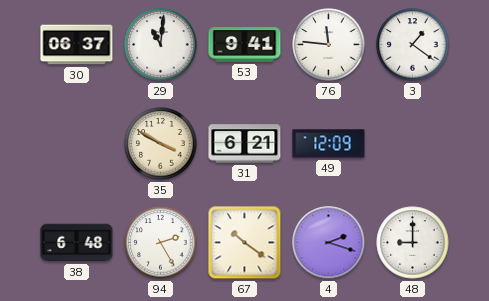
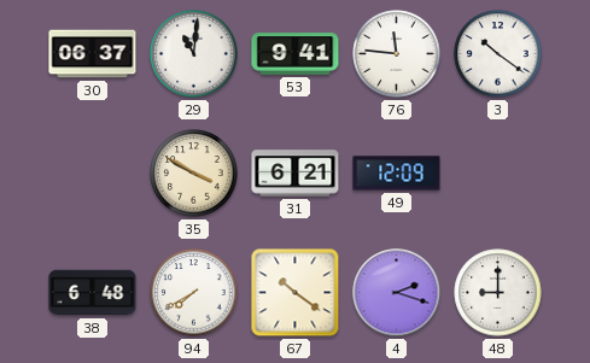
3: 1:21 -> 10:21 (498, 54)
94: 2:25 -> 7:40 (194, 293)
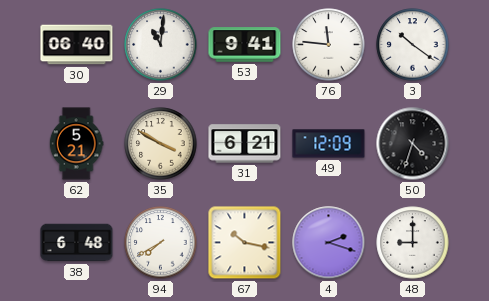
30: 06:37 -> 06:40 (77, 45)
62: none -> 5:21 (76, 144)
50: none -> 4:33 (413, 144)
67: 10:21 -> 10:17 (245, 243)
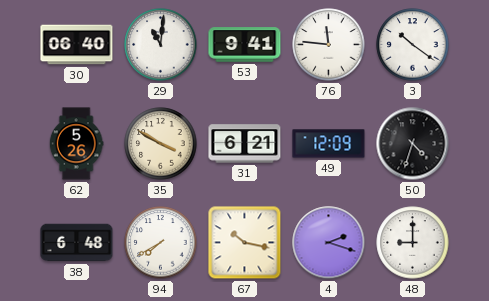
62: 5:21 -> 5:26 (76, 144)
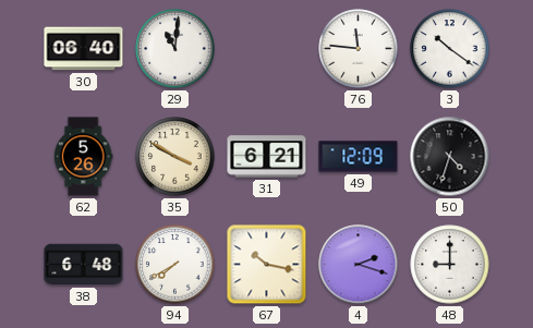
53: 9:41 -> none (245, 45)
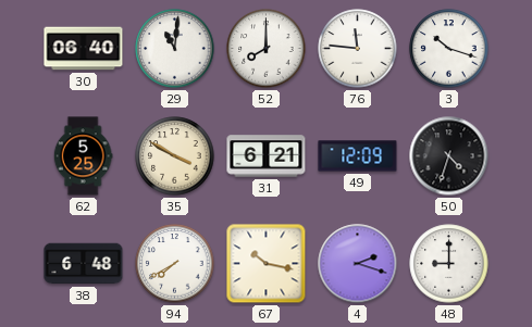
52: none -> 8:00 (267, 49)
3: 10:21 -> 10:18 (449, 49)
62: 5:26 -> 5:25 (83, 156)
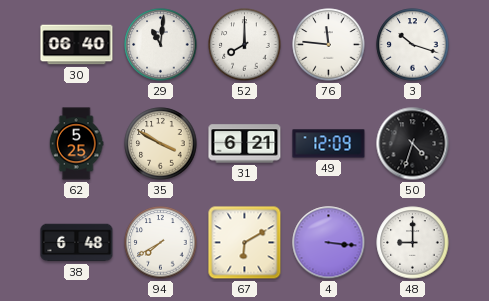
67: 10:17 -> 6:10 (245, 243)
4: 2:18 -> 3:16 (329, 243)
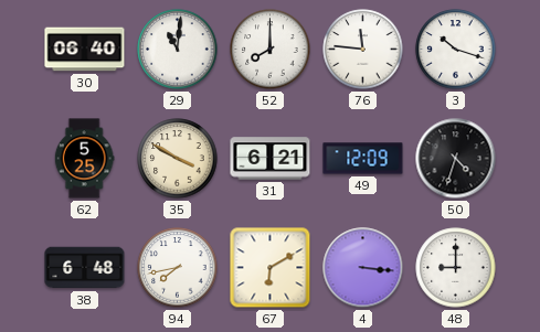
94: 7:40 -> 7:43 (178, 268)
